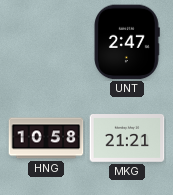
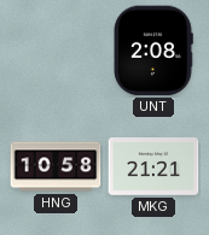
UNT: 2:47 -> 2:08 (153, 51)
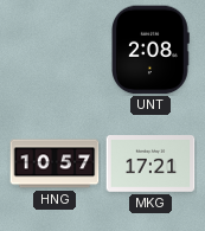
HNG: 10:58 -> 10:57 (55, 163)
MKG: 21:21 -> 17:21 (150, 165)
